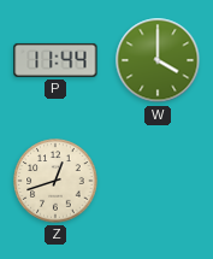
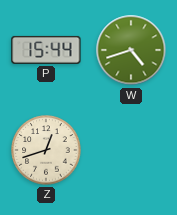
P: 11:44 -> 15:44 (46, 50)
W: 4:00 -> 4:42 (131, 50)
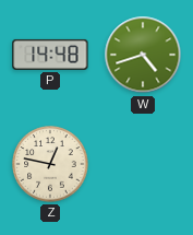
P: 15:44 -> 14:48 (50, 55)
Z: 12:42 -> 12:47 (50, 164)
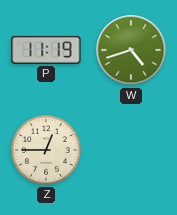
P: 14:48 -> 11:19 (46, 50)
Z: 12:47 -> 12:45 (46, 150)
